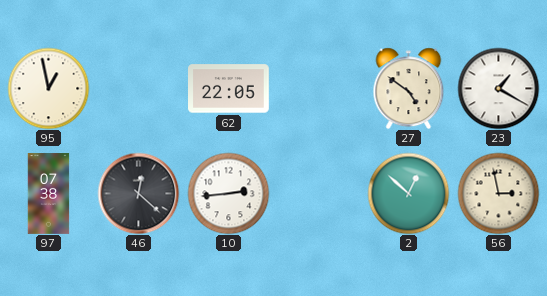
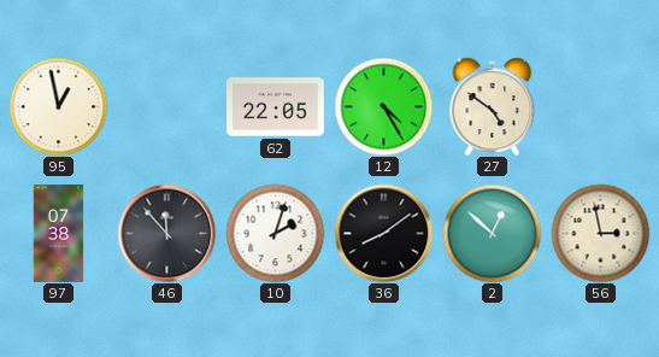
12: none -> 4:25 (383, 106)
23: 1:20 -> none (498, 88)
46: 12:22 -> 11:53 (166, 233)
10: 2:44 -> 2:03 (275, 233)
36: none -> 8:09 (383, 233)
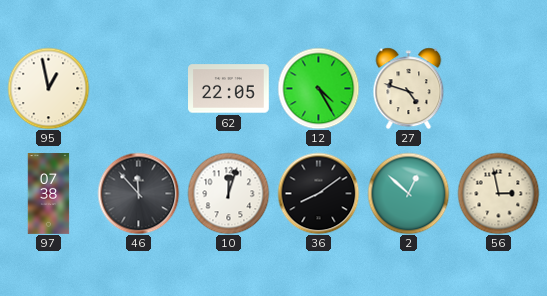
27: 4:51 -> 4:48 (409, 88)
10: 2:03 -> 12:03 (228, 193)
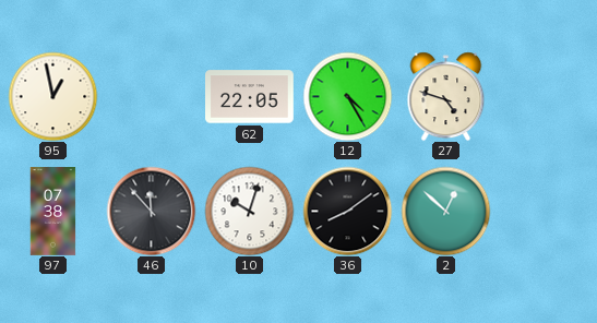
10: 12:03 -> 10:03 (249, 211)
56: 2:58 -> none (498, 193)
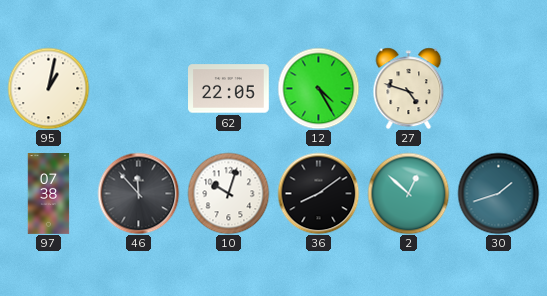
95: 12:58 -> 1:02 (48, 88)
30: none -> 1:42 (498, 193)
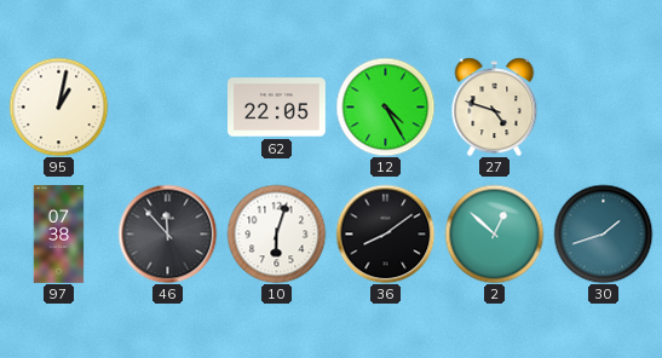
10: 10:03 -> 6:03 (276, 233)
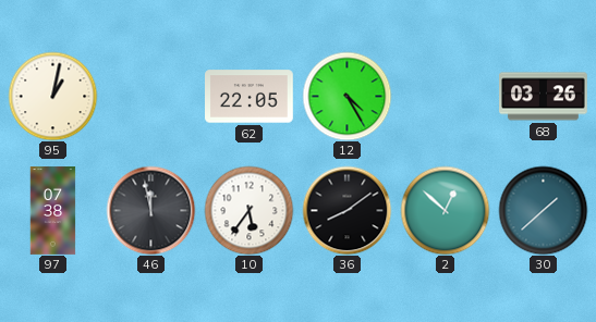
27: 4:48 -> none (495, 106)
68: none -> 03:26 (544, 97)
46: 11:53 -> 11:58 (150, 210)
10: 6:03 -> 5:36 (248, 210)
30: 1:42 -> 1:38 (543, 210)
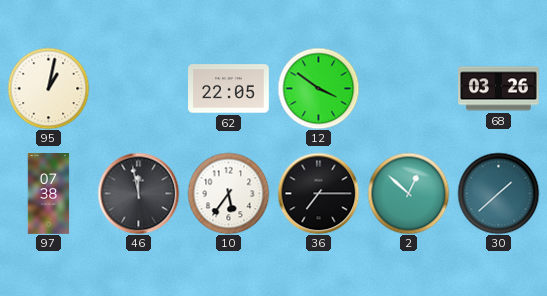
12: 4:25 -> 3:51 (318, 88)
36: 8:09 -> 7:15 (318, 193)
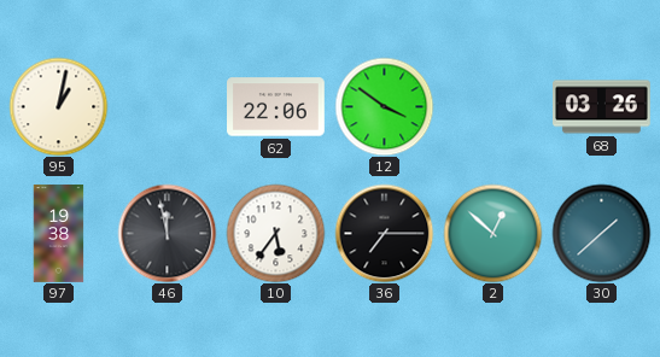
62: 22:05 -> 22:06 (276, 107)
97: 07:38 -> 19:38 (59, 234)
